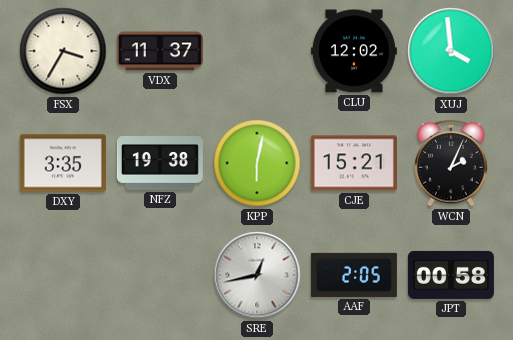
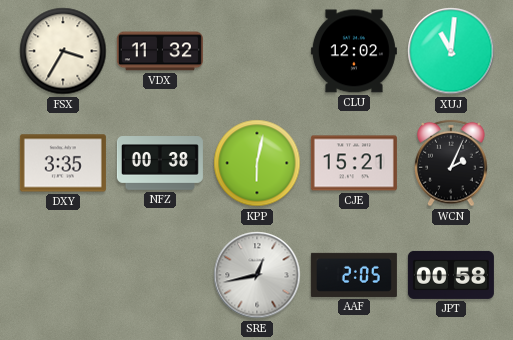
VDX: 11:37 -> 11:32 (160, 51)
XUJ: 3:59 -> 11:01 (451, 51)
NFZ: 19:38 -> 00:38 (160, 164)
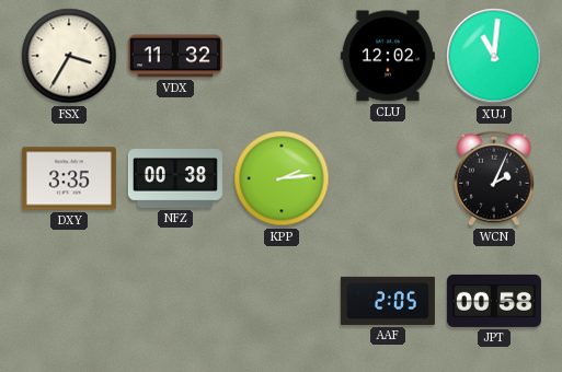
KPP: 6:02 -> 2:14 (282, 178)
CJE: 15:21 -> none (354, 163)
SRE: 12:43 -> none (257, 275)
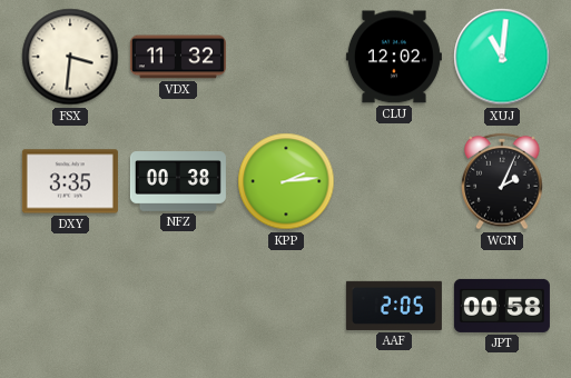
FSX: 3:35 -> 3:31 (70, 57)
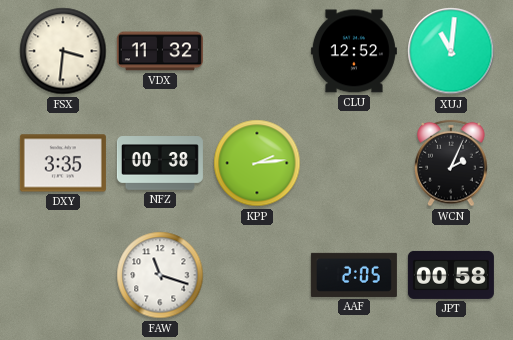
CLU: 12:02 -> 12:52 (354, 51)
FAW: none -> 11:18 (160, 275)
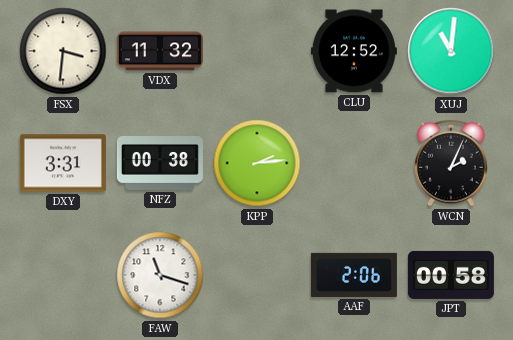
DXY: 3:35 -> 3:31 (63, 163)
AAF: 2:05 -> 2:06 (354, 275)
